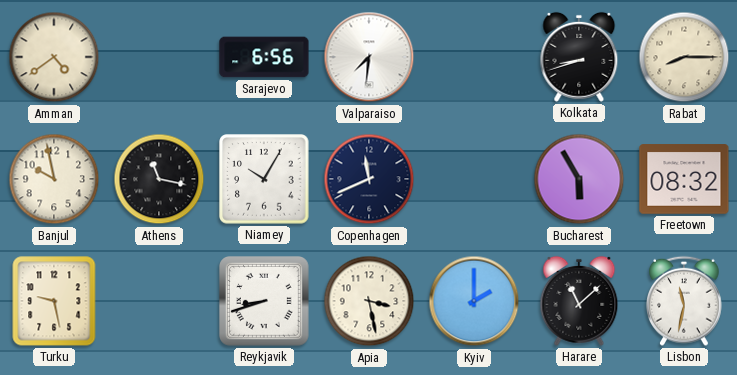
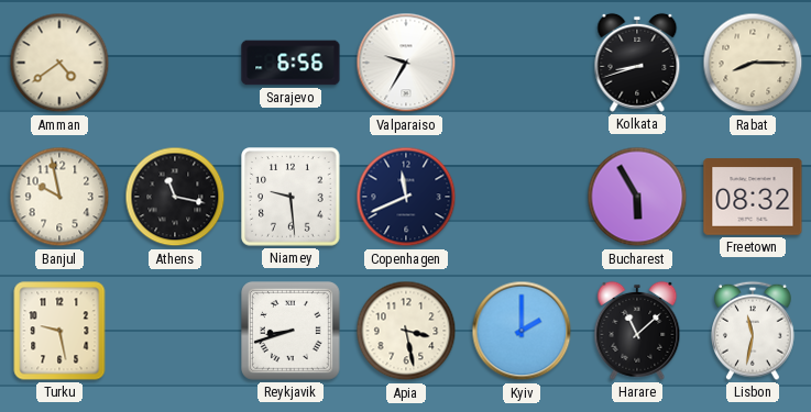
Valparaiso: 7:31 -> 9:35 (406, 63)
Niamey: 10:05 -> 9:29 (291, 197)
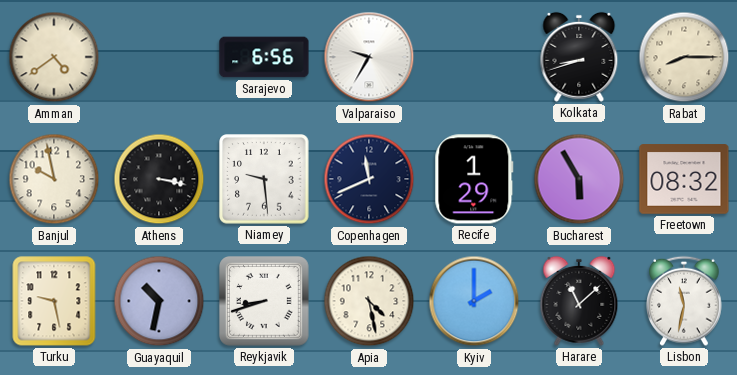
Athens: 11:17 -> 3:17 (159, 179)
Recife: none -> 1:29 (474, 179)
Guayaquil: none -> 10:32 (159, 301)
Apia: 3:28 -> 4:28 (369, 301)
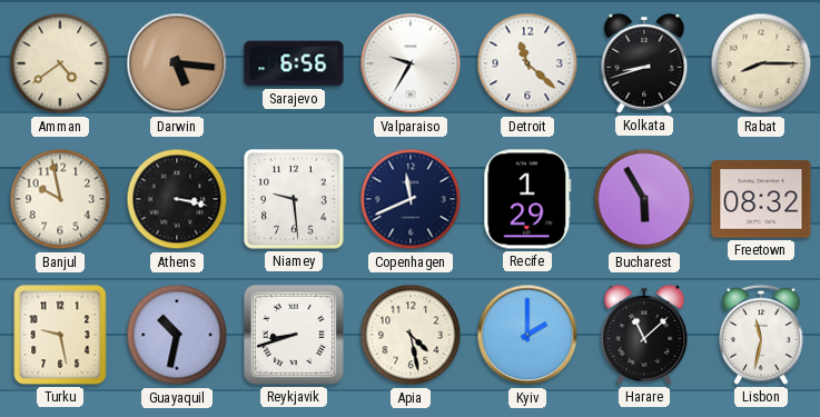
Darwin: none -> 5:16 (177, 63)
Detroit: none -> 11:22 (527, 63)
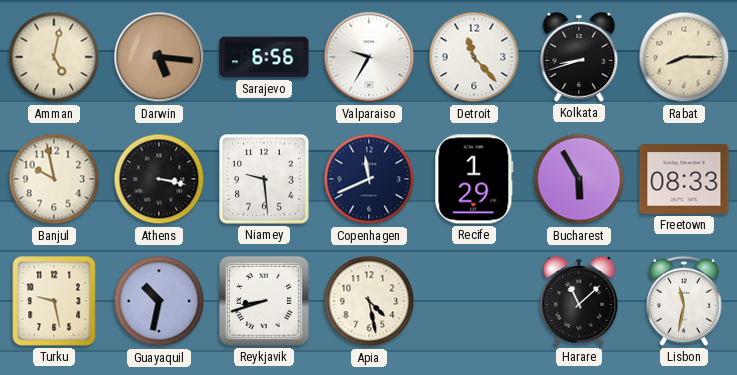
Amman: 4:39 -> 5:02 (54, 57)
Detroit: 11:22 -> 11:23 (474, 57)
Freetown: 08:32 -> 08:33 (684, 179)
Kyiv: 2:00 -> none (527, 335)
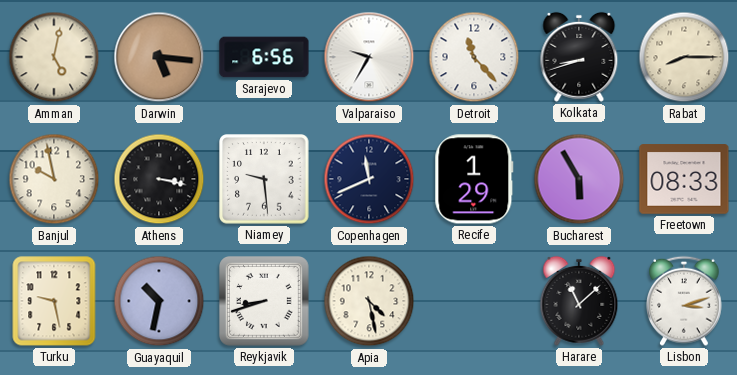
Lisbon: 11:32 -> 3:12 (684, 301)
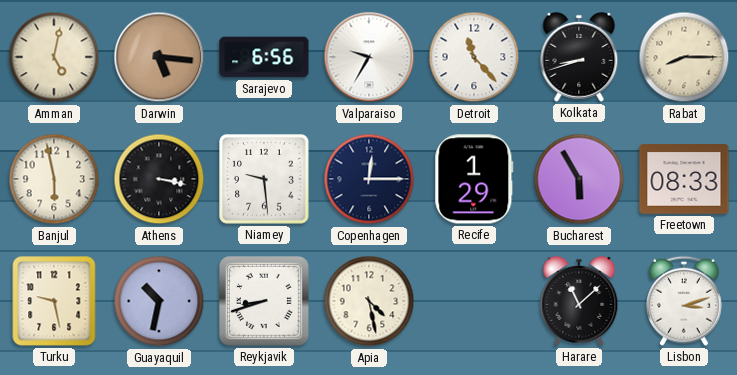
Banjul: 9:58 -> 5:58 (54, 179)
Copenhagen: 11:41 -> 12:15 (369, 179)
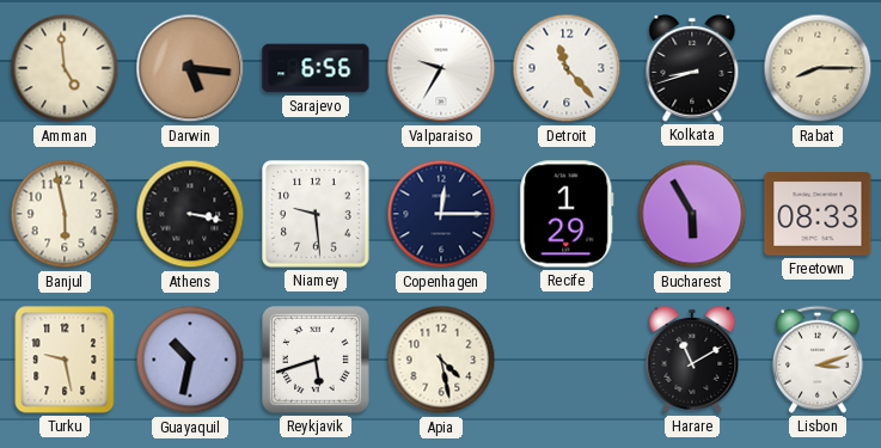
Amman: 5:02 -> 4:59 (65, 68)
Reykjavik: 8:42 -> 5:42 (317, 361)
Harare: 11:08 -> 11:10 (692, 360)
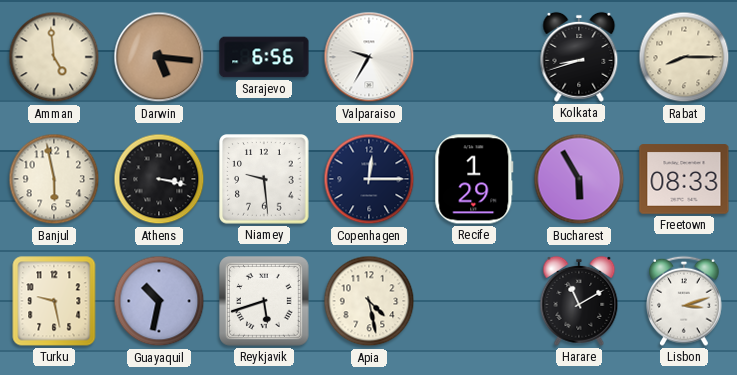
Detroit: 11:23 -> none (567, 68)
